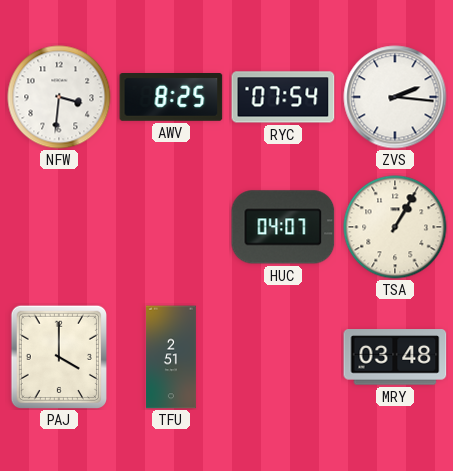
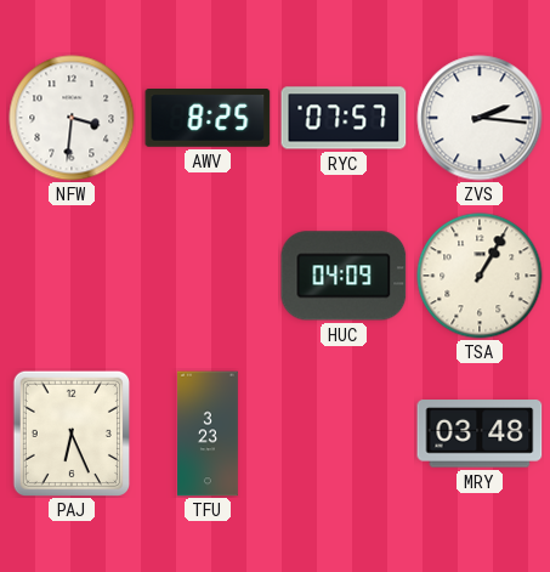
RYC: 07:54 -> 07:57 (344, 118)
HUC: 04:07 -> 04:09 (344, 276)
PAJ: 4:00 -> 6:26 (70, 432)
TFU: 2:51 -> 3:23 (208, 434)
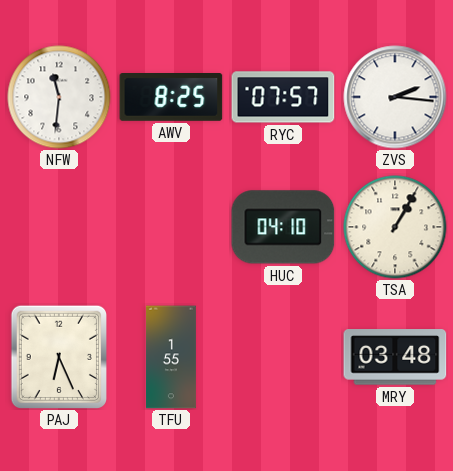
NFW: 3:31 -> 11:31 (59, 97)
HUC: 04:09 -> 04:10 (283, 227)
TFU: 3:23 -> 1:55 (171, 357)
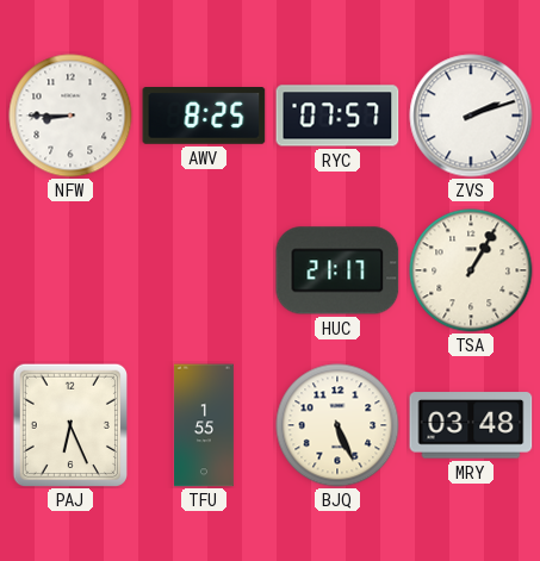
NFW: 11:31 -> 8:45 (70, 116)
ZVS: 2:16 -> 2:12 (471, 116)
HUC: 04:10 -> 21:17 (337, 270)
BJQ: none -> 5:26 (337, 425)
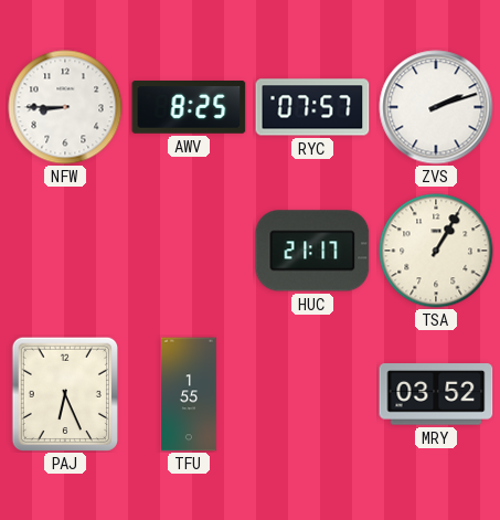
BJQ: 5:26 -> none (337, 425)
MRY: 03:48 -> 03:52 (436, 394)
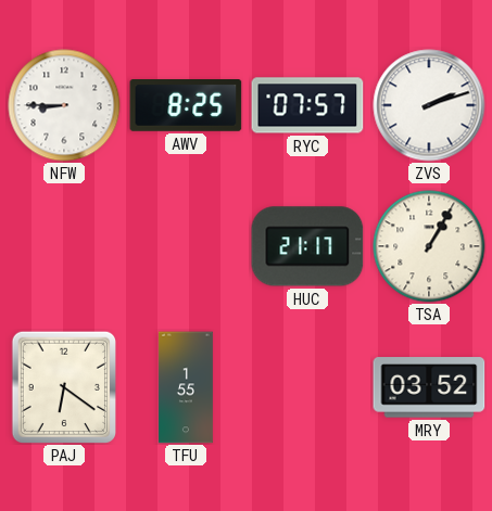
PAJ: 6:26 -> 6:21 (63, 386)
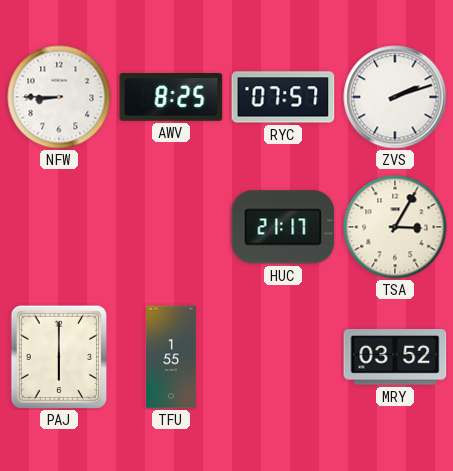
TSA: 1:05 -> 3:05 (395, 227)
PAJ: 6:21 -> 6:00 (58, 356)
